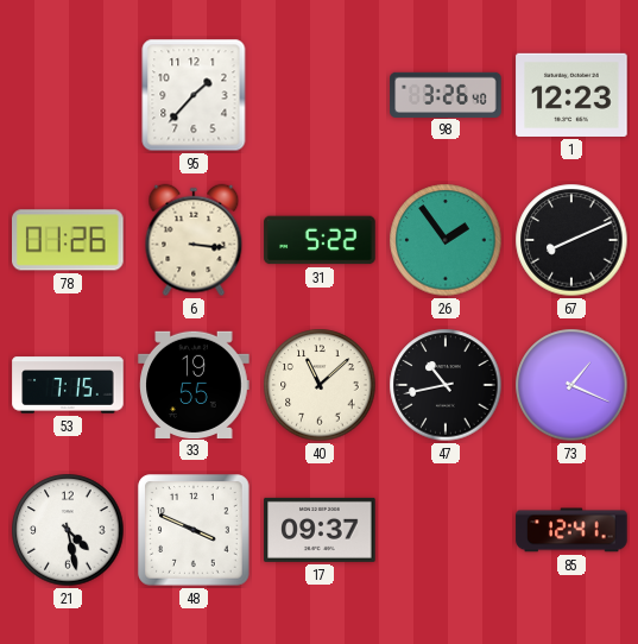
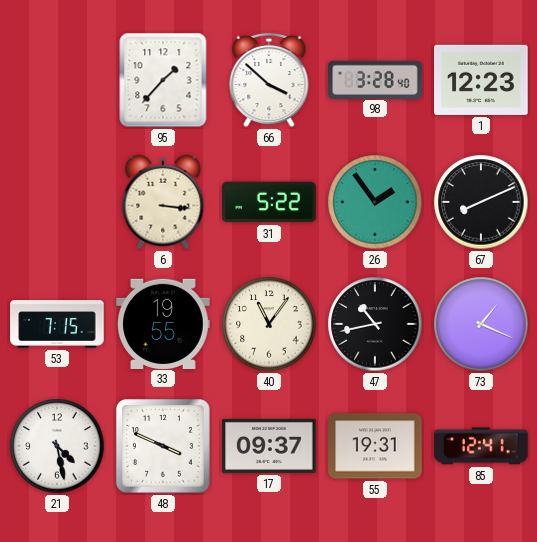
66: none -> 3:52 (269, 80)
98: 3:26 -> 3:28 (375, 79)
78: 01:26 -> none (69, 240)
40: 11:08 -> 11:06 (269, 324)
55: none -> 19:31 (375, 446)
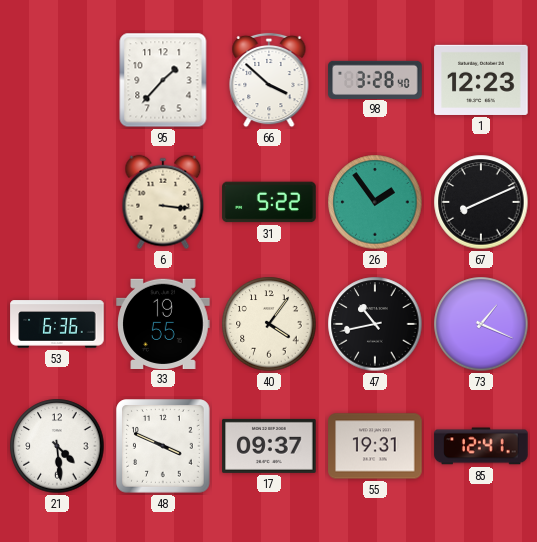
53: 7:15 -> 6:36 (57, 324)
40: 11:06 -> 4:06 (269, 324)
21: 4:28 -> 4:29 (57, 446)
